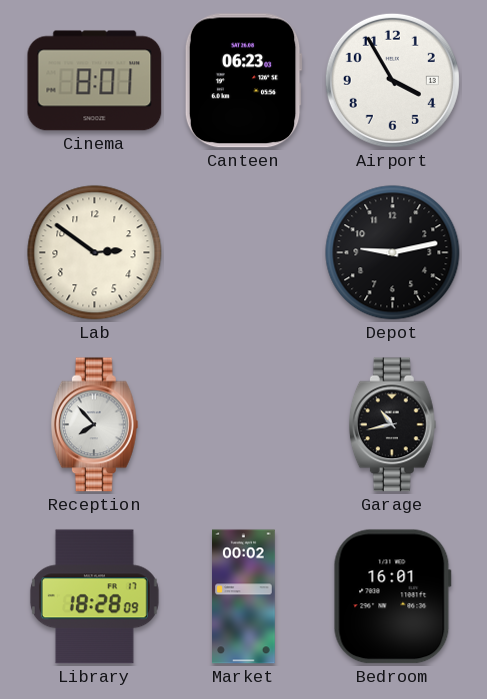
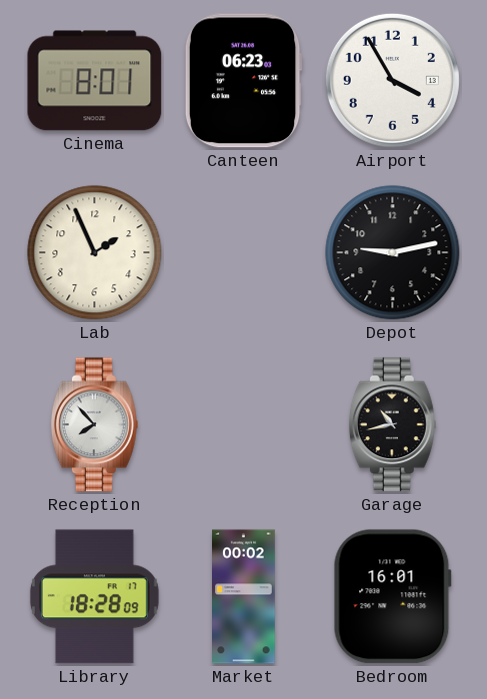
Lab: 2:51 -> 1:56 (95, 253)
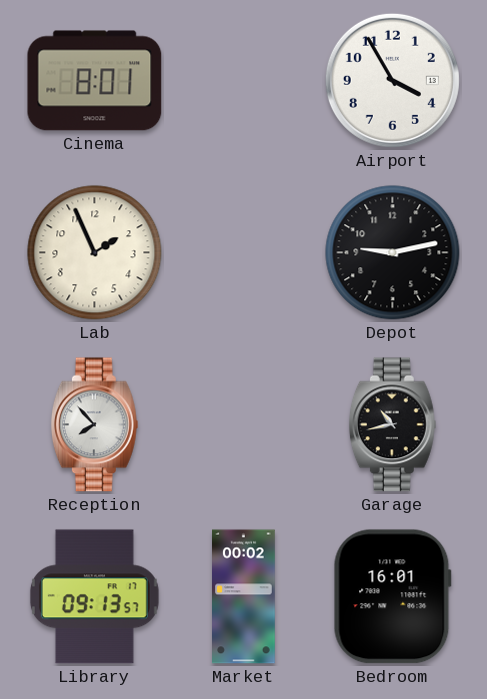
Canteen: 06:23 -> none (243, 81)
Library: 18:28 -> 09:13 (94, 597)
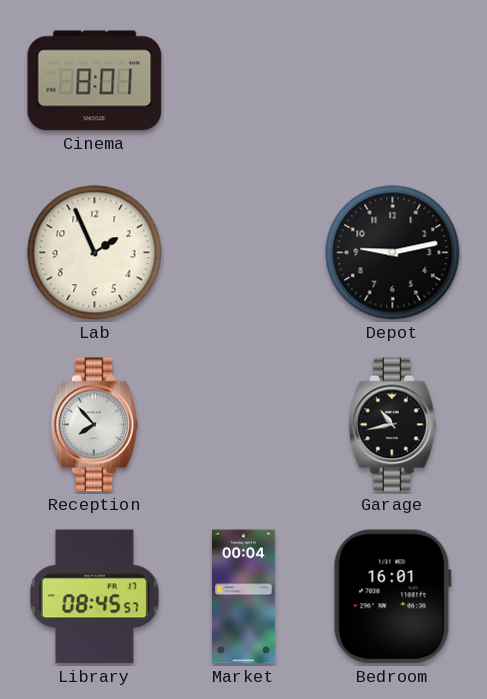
Airport: 3:55 -> none (392, 80)
Library: 09:13 -> 08:45 (94, 597)
Market: 00:02 -> 00:04 (244, 597)
